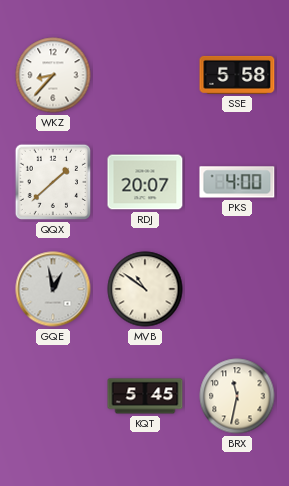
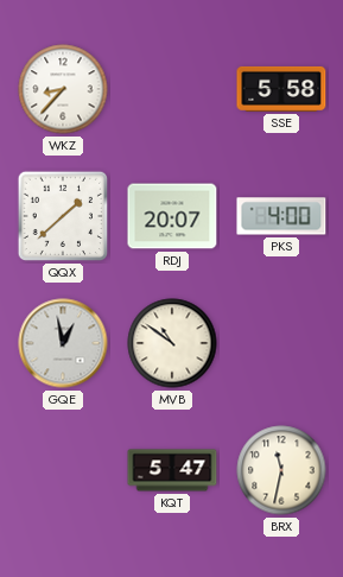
KQT: 5:45 -> 5:47 (172, 470)
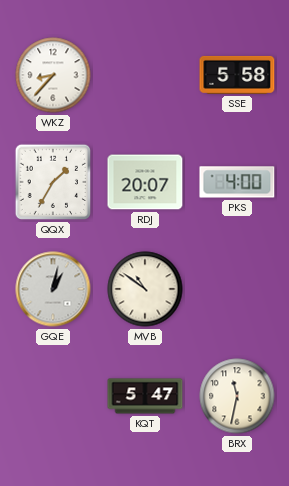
QQX: 1:38 -> 1:35 (53, 182)
GQE: 12:58 -> 1:02 (53, 289)
